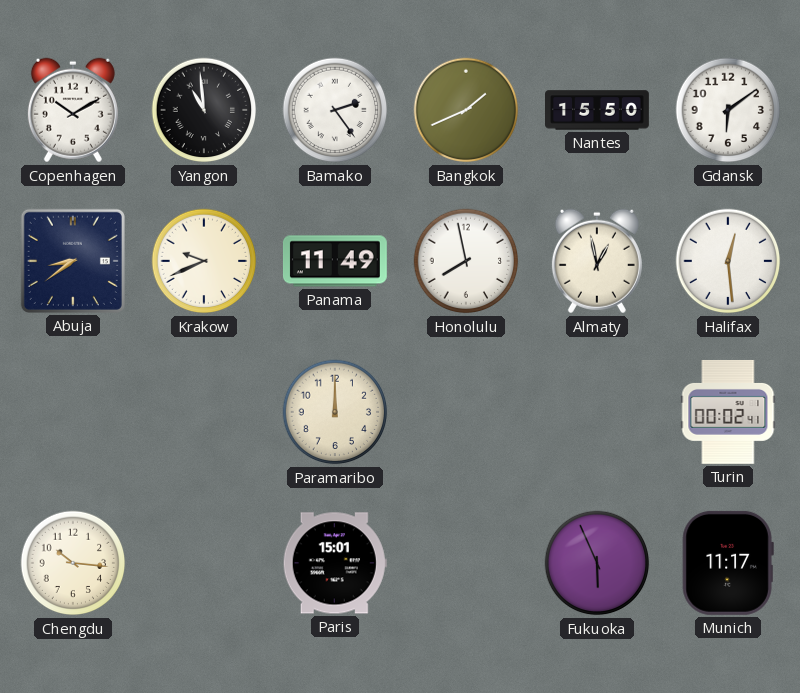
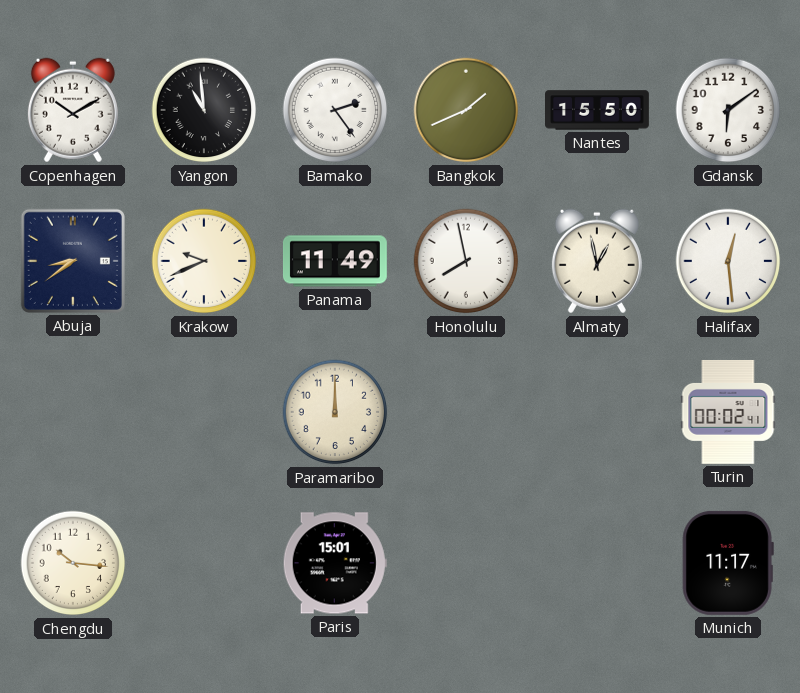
Fukuoka: 5:56 -> none (597, 563)
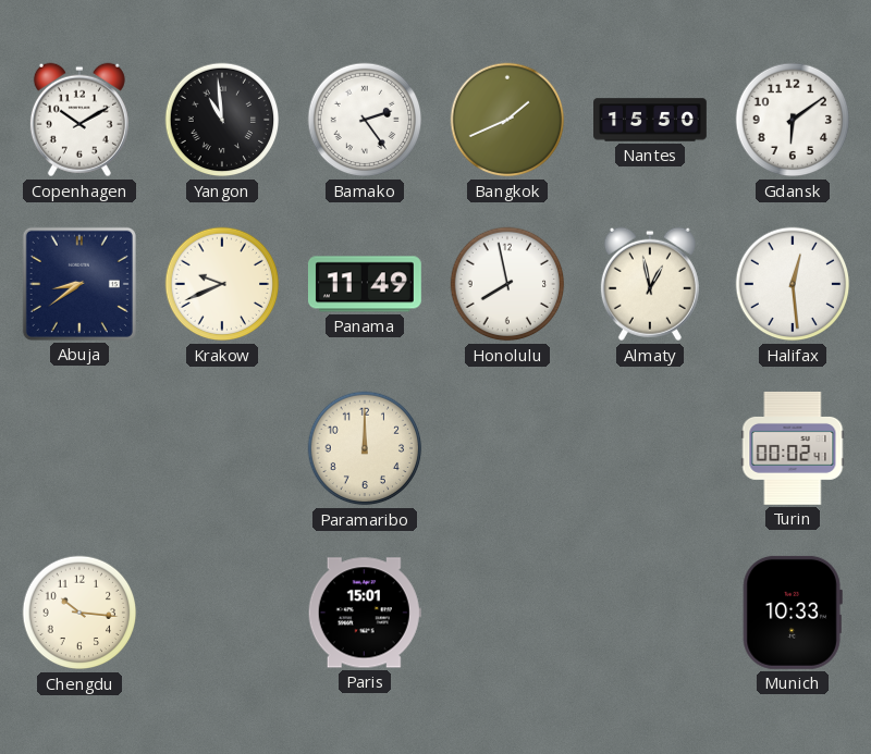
Munich: 11:17 -> 10:33 (793, 613)
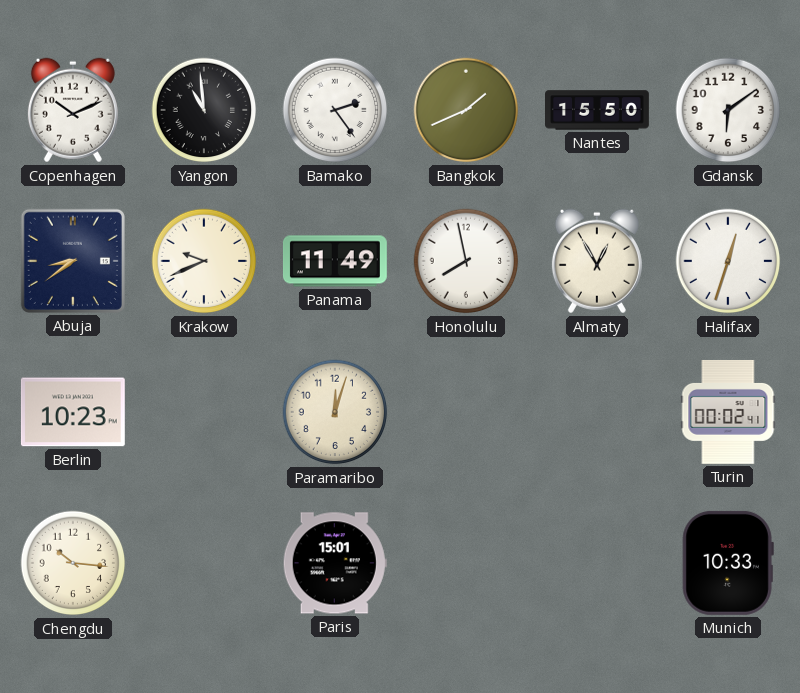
Copenhagen: 10:10 -> 10:11 (73, 110)
Almaty: 12:58 -> 12:55 (597, 261)
Halifax: 12:29 -> 12:33 (728, 261)
Berlin: none -> 10:23 (73, 412)
Paramaribo: 12:00 -> 12:03 (335, 412)
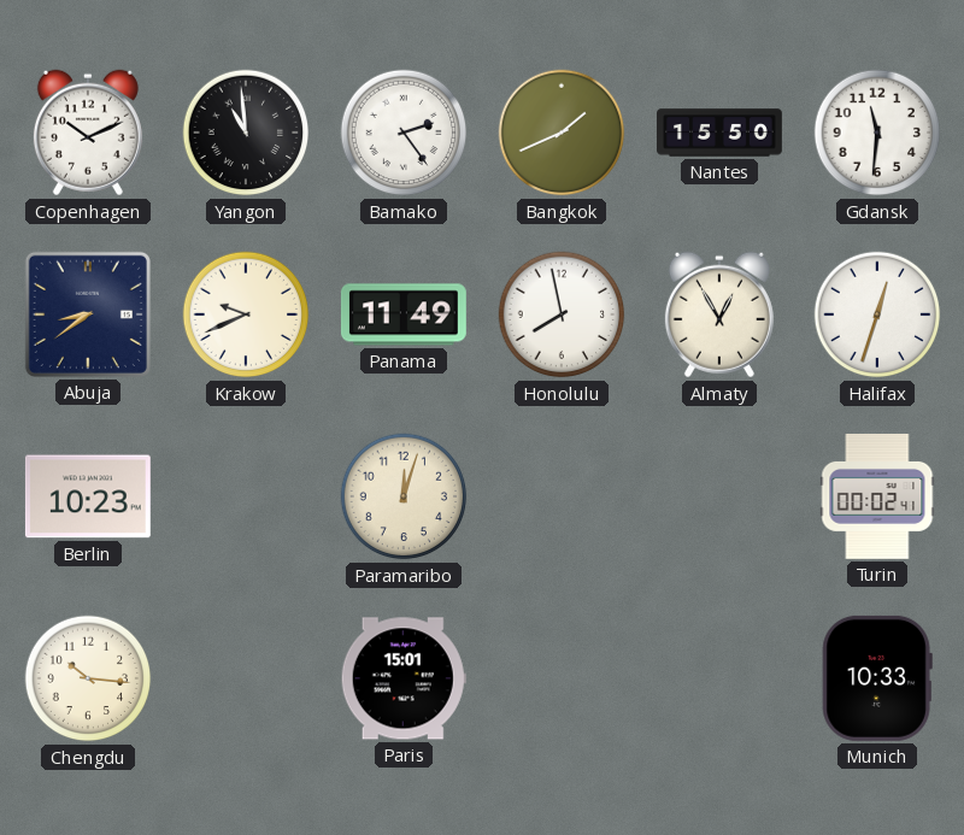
Gdansk: 6:09 -> 11:31 (877, 133)
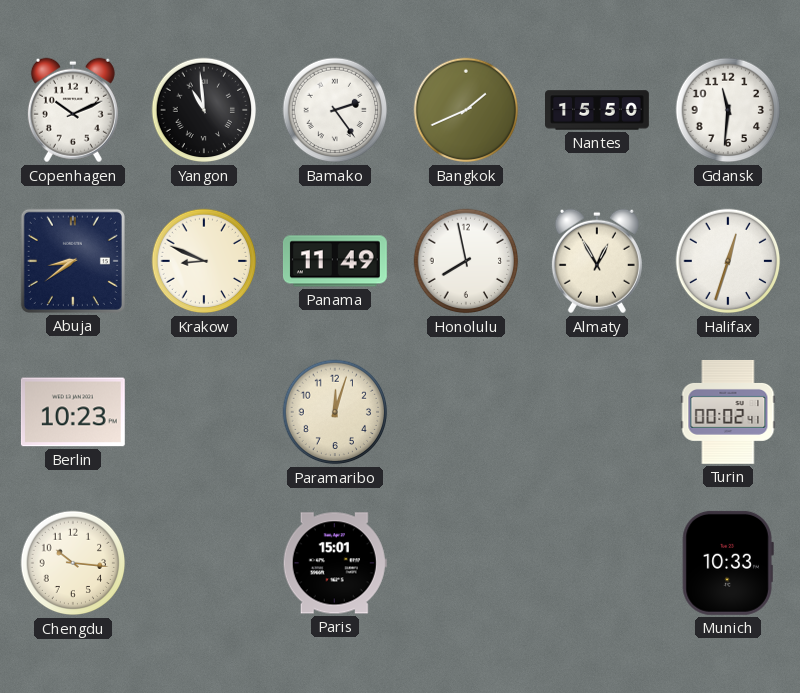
Krakow: 9:41 -> 8:49 (204, 261)
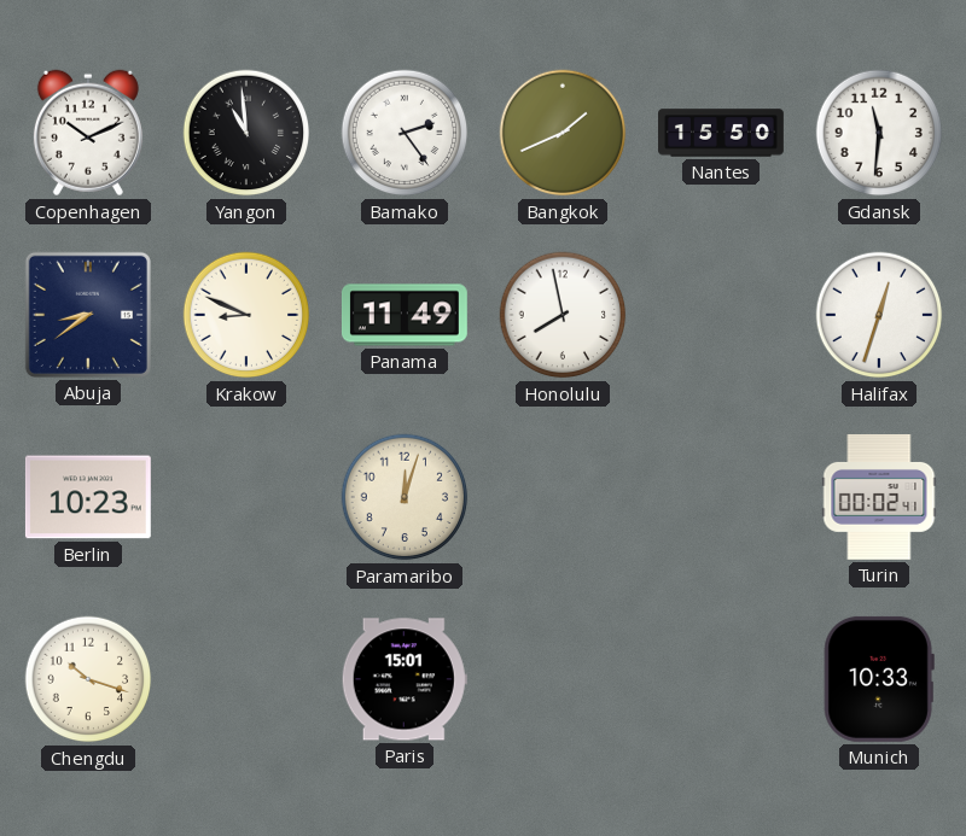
Almaty: 12:55 -> none (597, 261)
Chengdu: 10:16 -> 10:18 (88, 679)
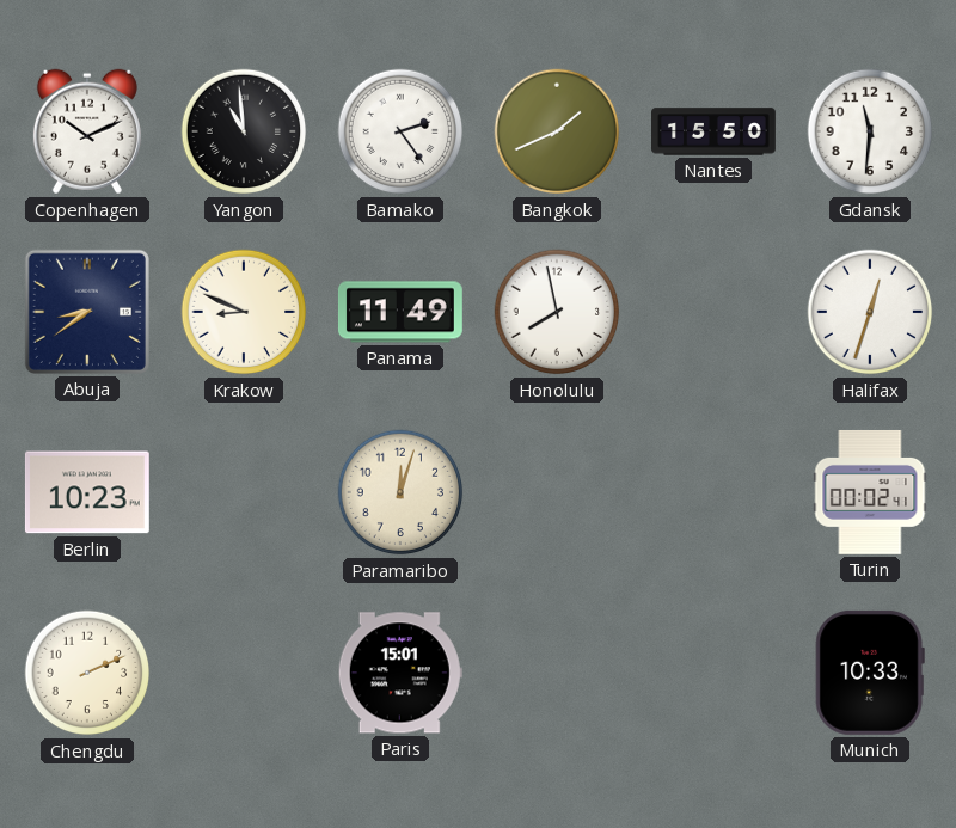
Chengdu: 10:18 -> 2:11 (87, 673)
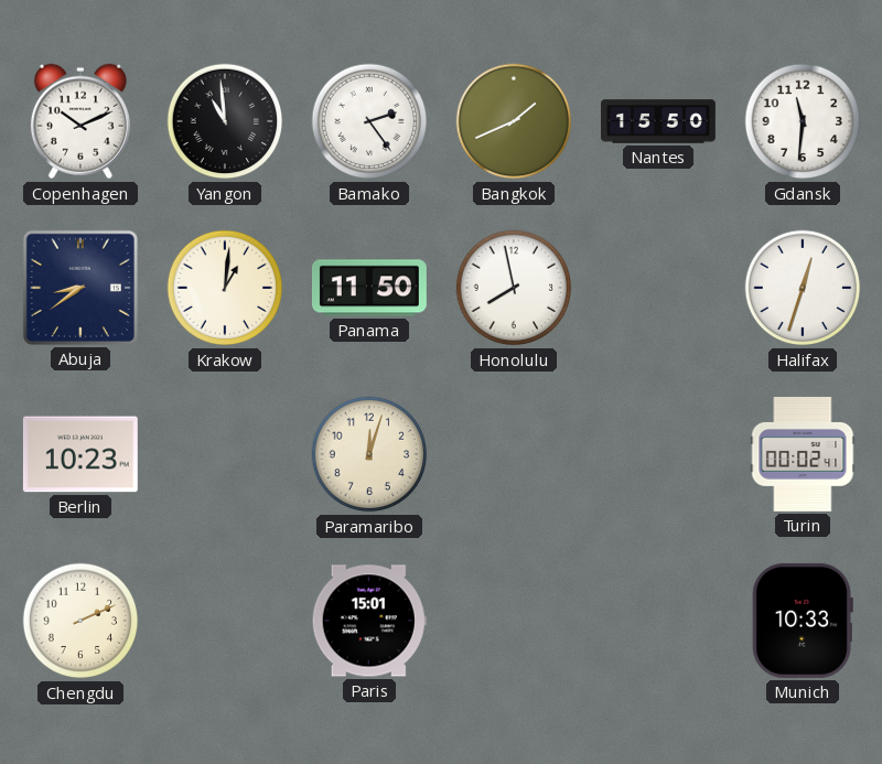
Krakow: 8:49 -> 1:01 (225, 288)
Panama: 11:49 -> 11:50 (369, 288)
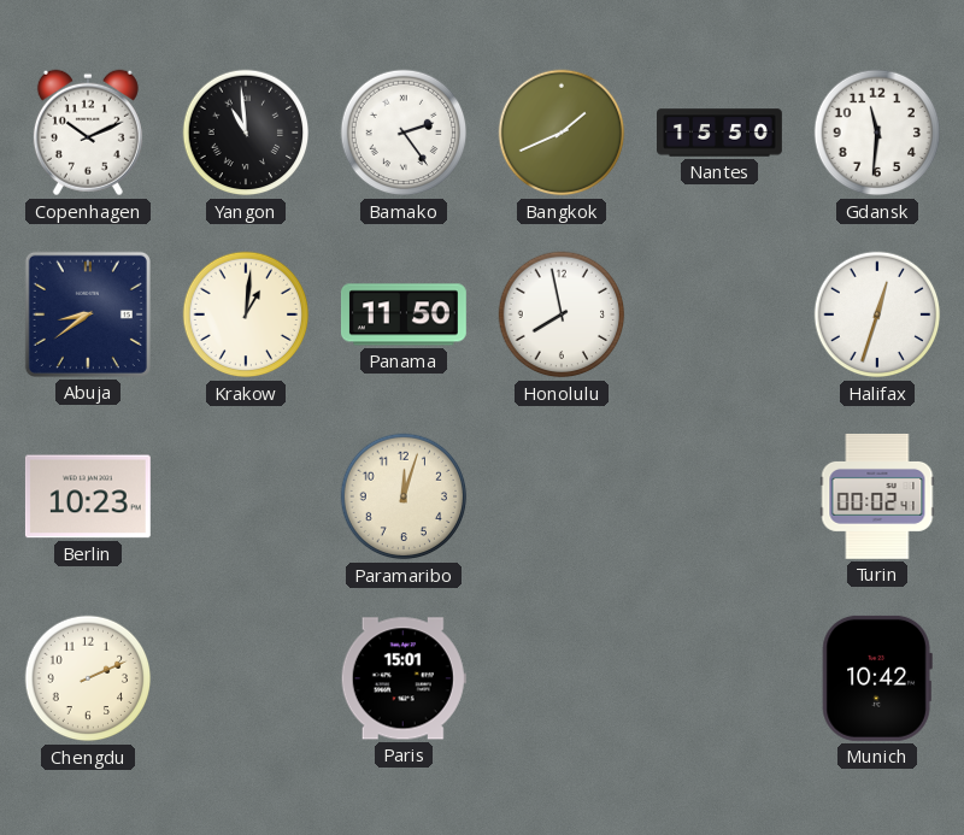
Munich: 10:33 -> 10:42 (877, 678)
